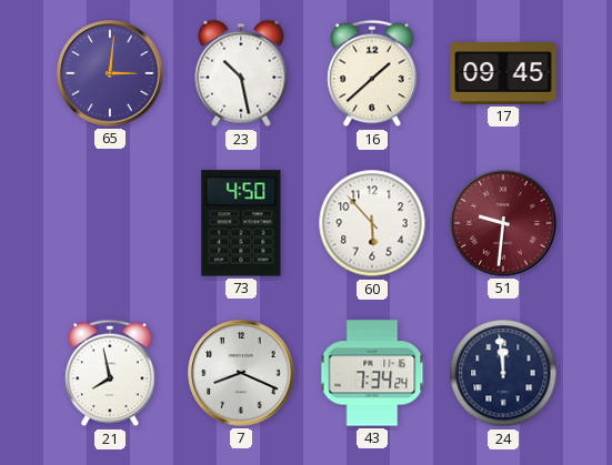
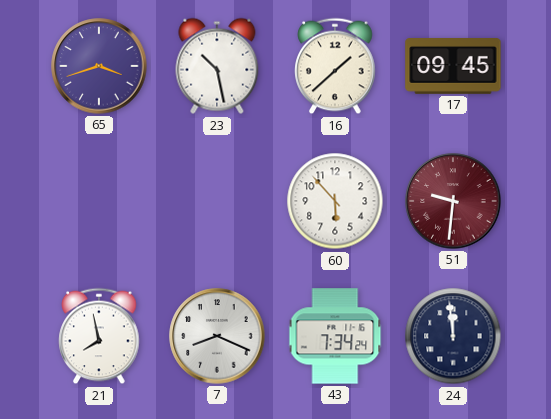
65: 3:01 -> 3:42 (99, 66)
73: 4:50 -> none (241, 223)
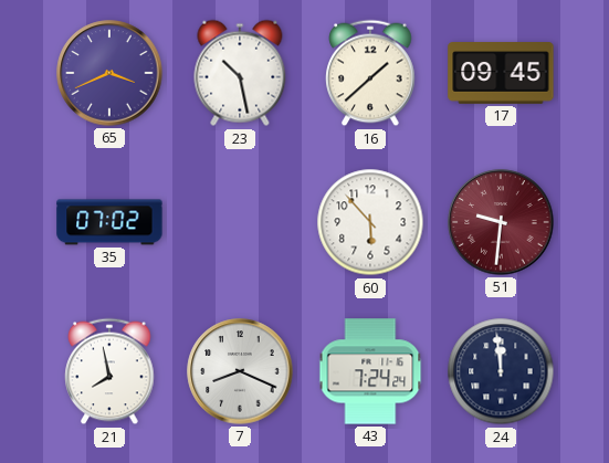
65: 3:42 -> 3:41 (109, 73)
35: none -> 07:02 (109, 222)
43: 7:34 -> 7:24 (370, 371)
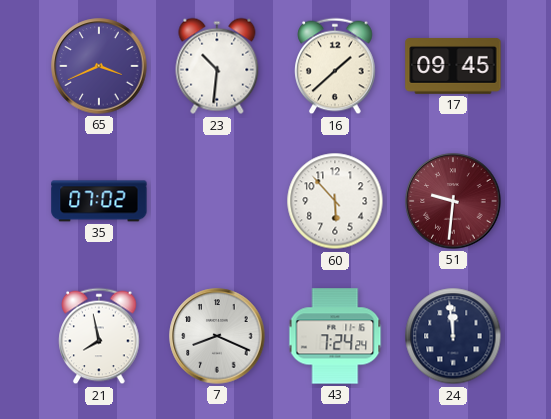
23: 10:28 -> 10:31 (217, 66)
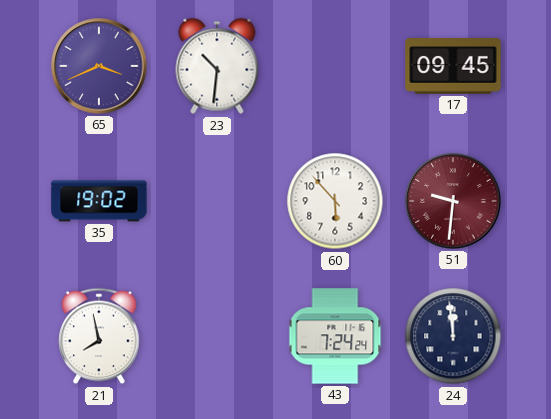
16: 1:38 -> none (335, 66)
35: 07:02 -> 19:02 (99, 201)
7: 8:19 -> none (217, 336)
